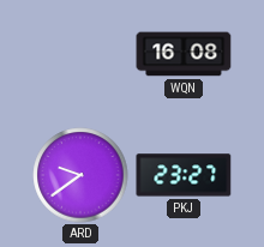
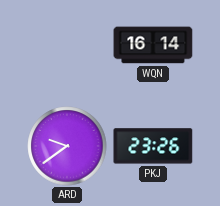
WQN: 16:08 -> 16:14 (153, 45)
PKJ: 23:27 -> 23:26 (153, 146)
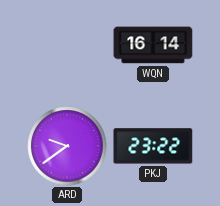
PKJ: 23:26 -> 23:22 (153, 146)
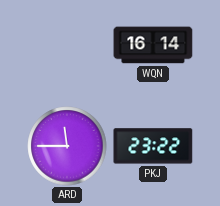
ARD: 9:39 -> 11:45 (67, 146)
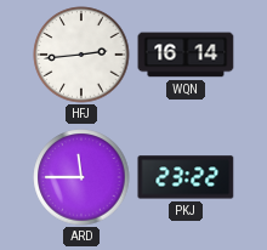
HFJ: none -> 2:44 (81, 55)
